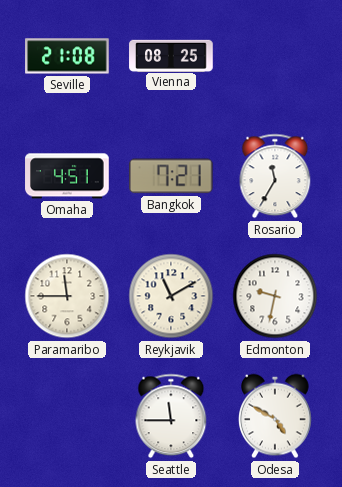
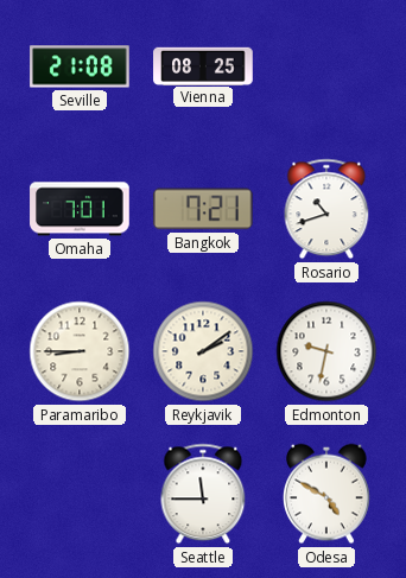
Omaha: 4:51 -> 7:01 (80, 209)
Rosario: 11:35 -> 10:42 (326, 209)
Paramaribo: 11:45 -> 8:45 (80, 351)
Reykjavik: 11:10 -> 2:09 (203, 351)
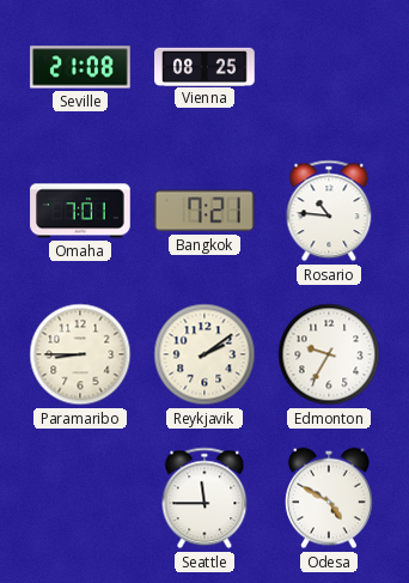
Rosario: 10:42 -> 10:46 (329, 211)
Edmonton: 9:32 -> 9:35 (329, 354)
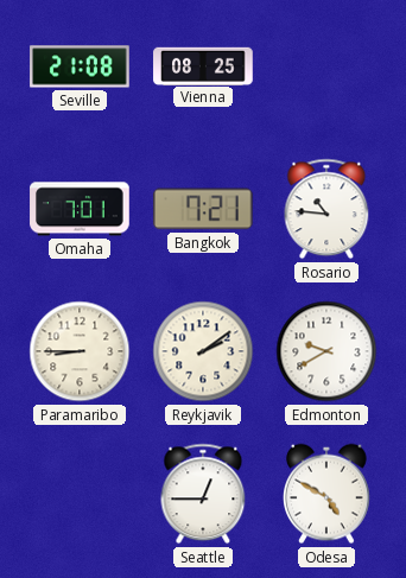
Edmonton: 9:35 -> 9:40 (326, 351)
Seattle: 11:45 -> 12:45 (203, 494)
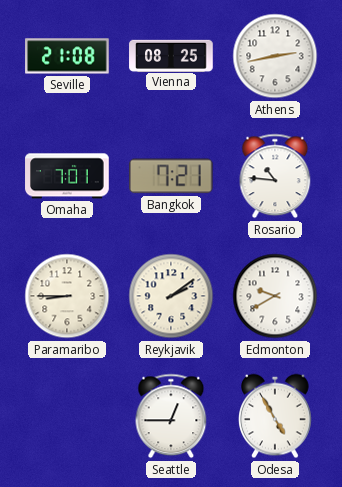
Athens: none -> 2:43 (275, 56)
Odesa: 4:50 -> 4:55 (276, 416)
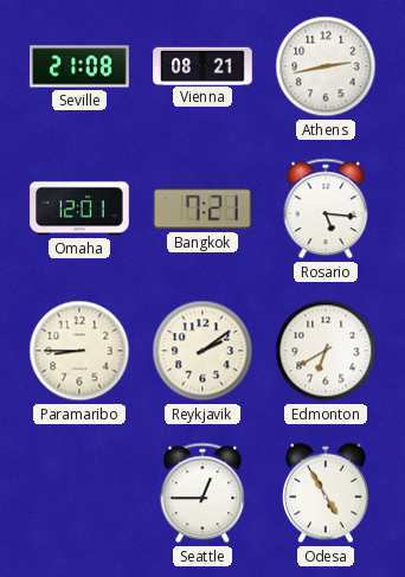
Vienna: 08:25 -> 08:21 (202, 65)
Omaha: 7:01 -> 12:01 (79, 209)
Rosario: 10:46 -> 5:16 (326, 209)
Edmonton: 9:40 -> 6:40 (326, 351)
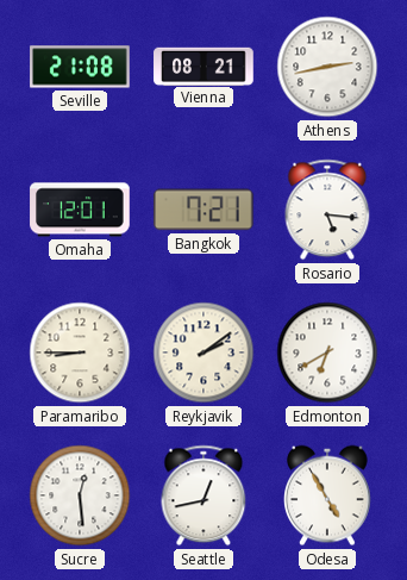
Sucre: none -> 12:29 (80, 495)
Seattle: 12:45 -> 12:43 (203, 495)
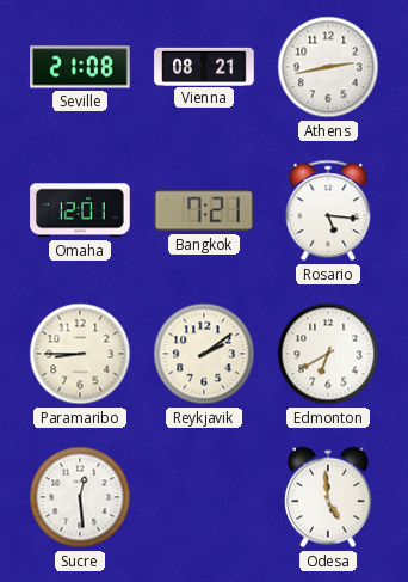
Seattle: 12:43 -> none (203, 495)
Odesa: 4:55 -> 4:59 (329, 497)
